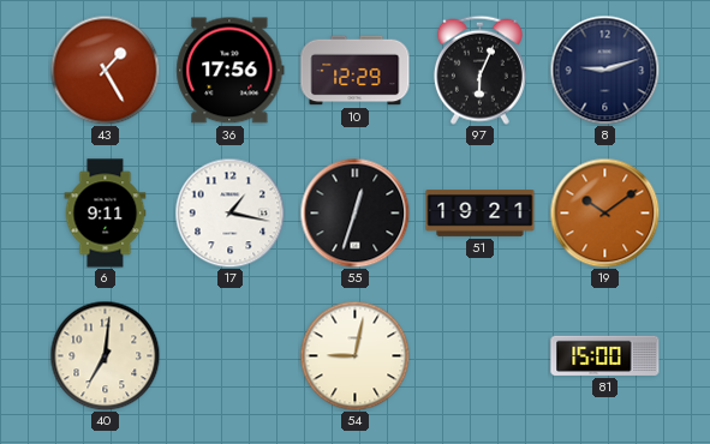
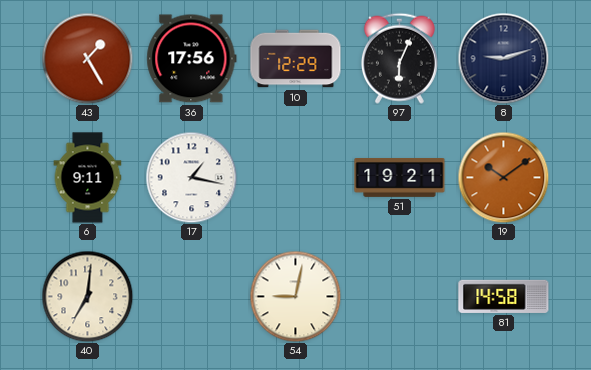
55: 12:33 -> none (354, 212)
81: 15:00 -> 14:58 (504, 296)
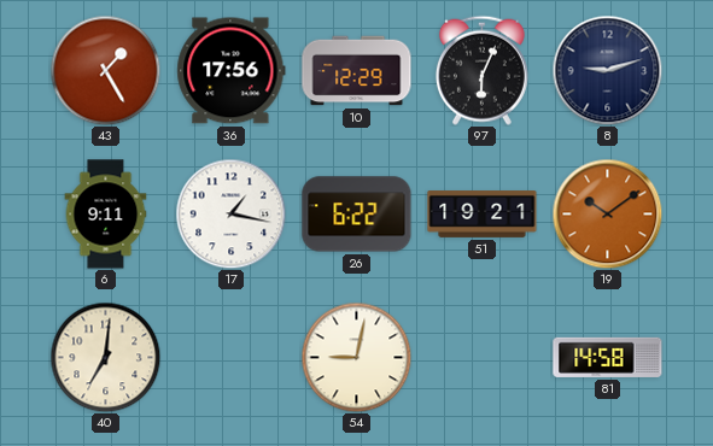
26: none -> 6:22 (357, 215)
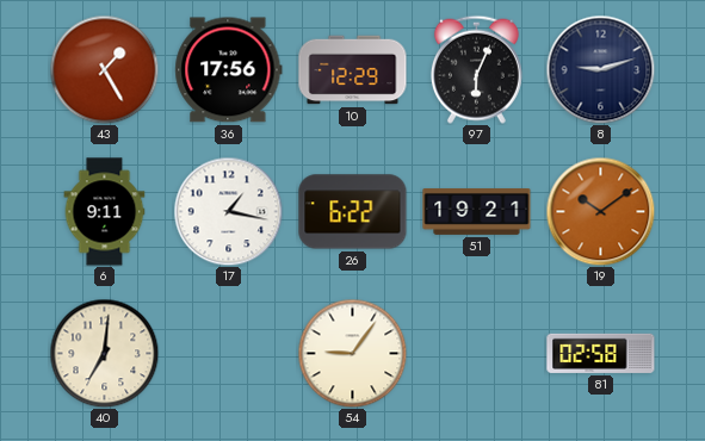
54: 9:02 -> 9:06 (352, 353)
81: 14:58 -> 02:58 (601, 353)
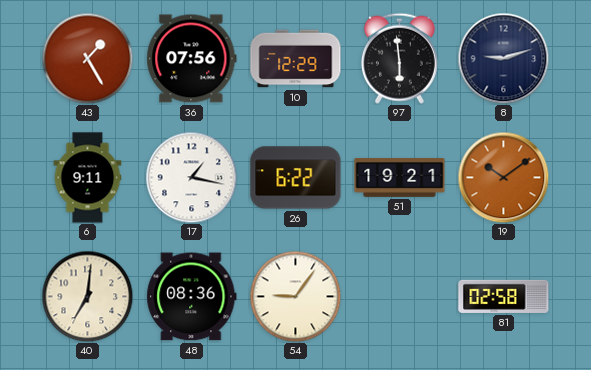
36: 17:56 -> 07:56 (192, 59)
97: 6:04 -> 5:59 (399, 58)
48: none -> 08:36 (192, 297)
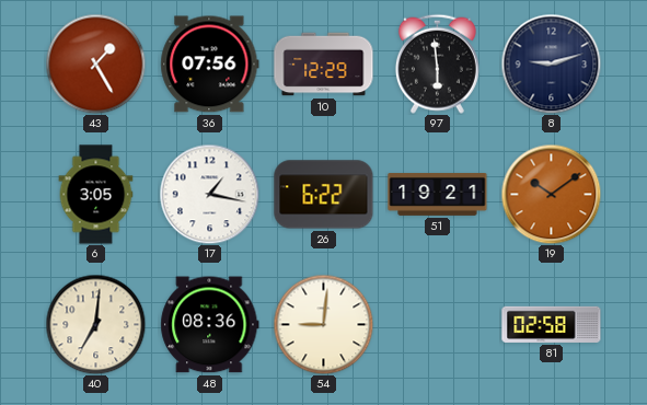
6: 9:11 -> 3:05 (96, 195)
54: 9:06 -> 9:01 (323, 324)
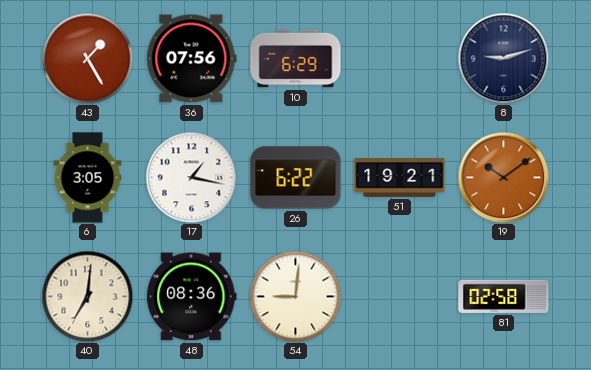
10: 12:29 -> 6:29 (296, 59)
97: 5:59 -> none (437, 63)
